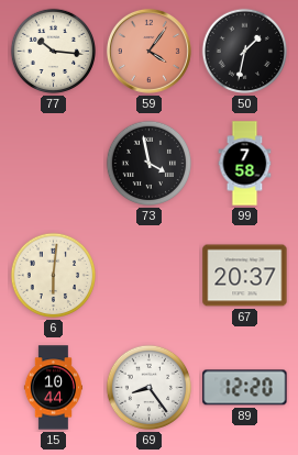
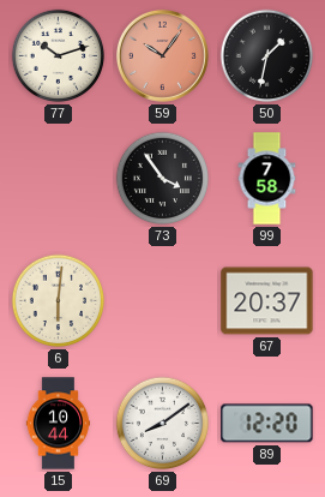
77: 10:16 -> 10:12 (59, 56)
59: 4:06 -> 10:06 (162, 55)
73: 3:58 -> 3:54 (163, 179)
69: 8:24 -> 8:09 (163, 424)
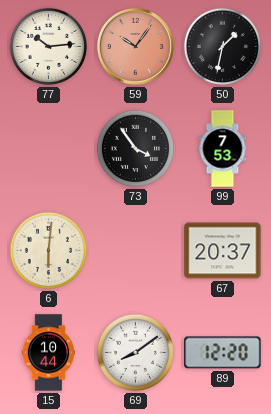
77: 10:12 -> 10:14 (49, 47)
99: 7:58 -> 7:53 (223, 149)
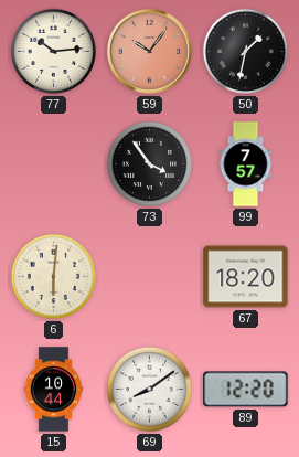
99: 7:53 -> 7:57 (246, 164)
67: 20:37 -> 18:20 (246, 277)
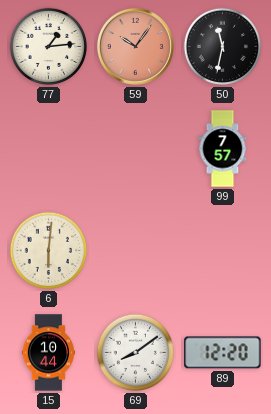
77: 10:14 -> 1:14 (49, 47)
50: 1:32 -> 11:32 (223, 47)
73: 3:54 -> none (150, 164)
67: 18:20 -> none (246, 277)
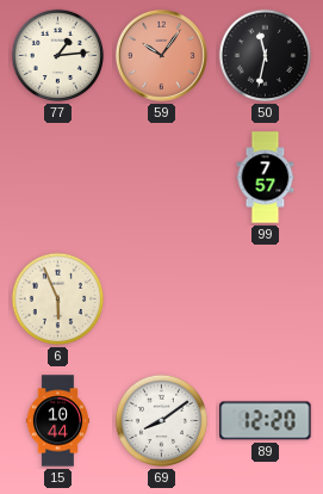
6: 6:01 -> 5:56 (58, 300)
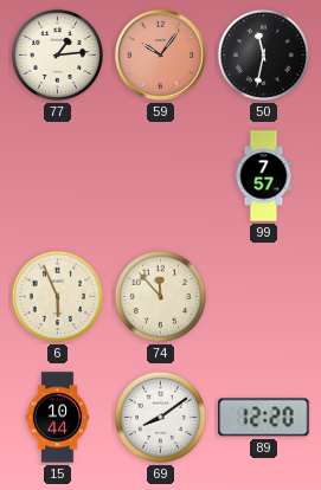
74: none -> 11:53 (161, 297)
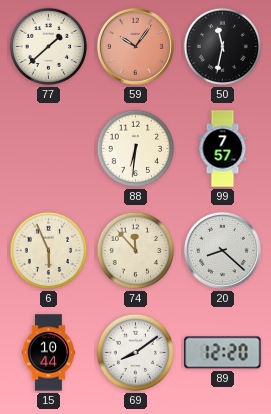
77: 1:14 -> 1:38 (49, 47)
88: none -> 6:31 (136, 149)
20: none -> 8:22 (222, 250)
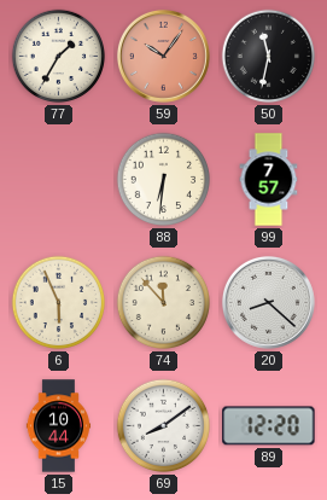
77: 1:38 -> 1:35 (59, 57)
